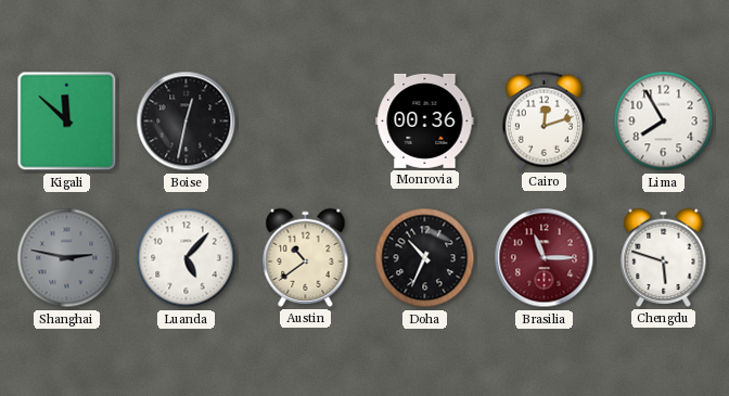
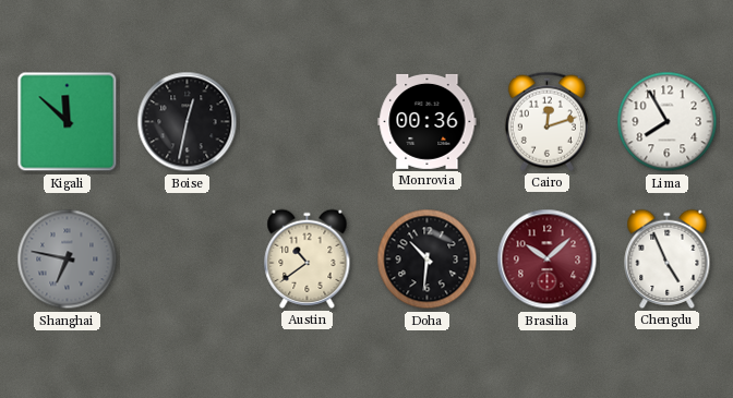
Shanghai: 2:47 -> 6:47 (68, 260)
Luanda: 5:07 -> none (187, 258)
Doha: 10:34 -> 10:31 (428, 260)
Brasilia: 11:15 -> 10:08 (548, 260)
Chengdu: 5:48 -> 4:56 (668, 258)
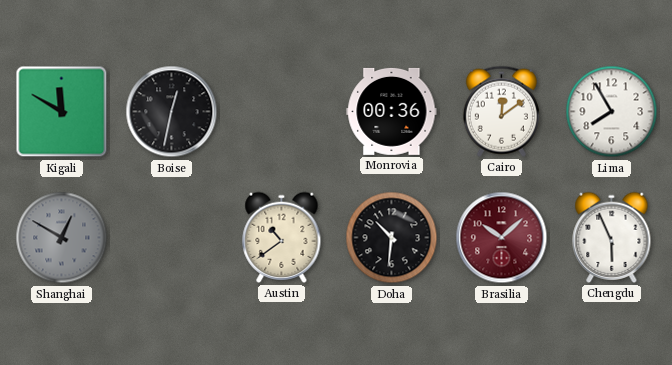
Kigali: 11:52 -> 11:50 (62, 112)
Cairo: 12:12 -> 12:09 (501, 111)
Shanghai: 6:47 -> 12:50 (62, 238)
Chengdu: 4:56 -> 5:56 (612, 237)
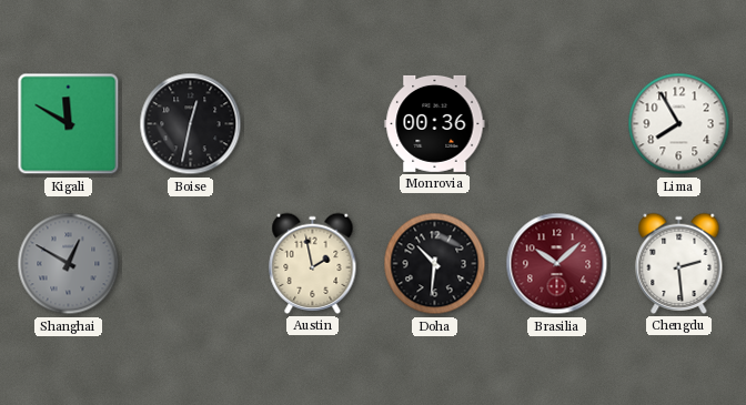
Cairo: 12:09 -> none (501, 111)
Austin: 10:39 -> 1:58 (313, 263)
Chengdu: 5:56 -> 2:29 (679, 263)
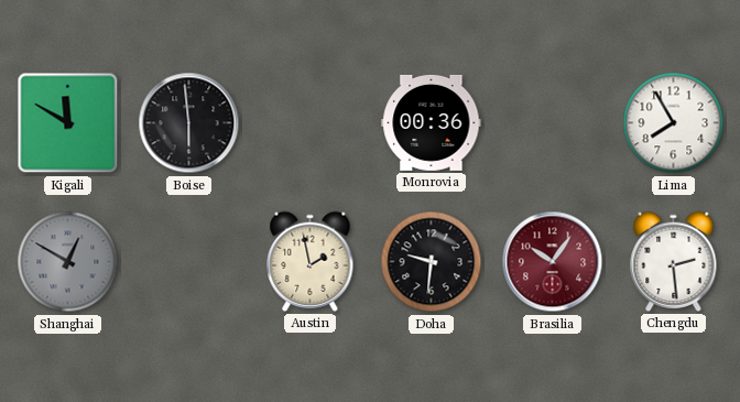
Boise: 12:32 -> 5:59 (189, 123)
Doha: 10:31 -> 9:31 (432, 262)
Brasilia: 10:08 -> 10:06 (553, 262)
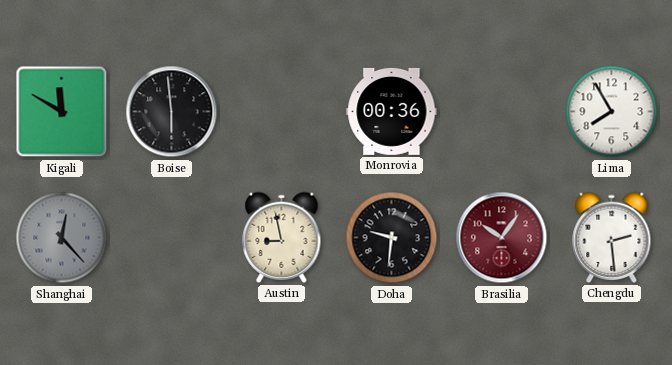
Shanghai: 12:50 -> 12:23 (62, 238)
Austin: 1:58 -> 8:58 (282, 237)
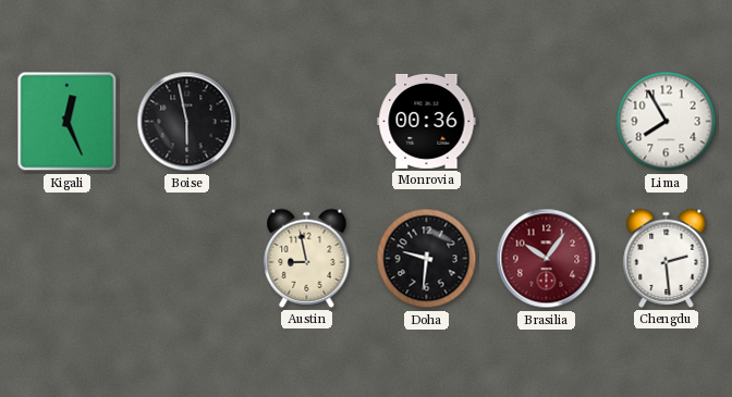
Kigali: 11:50 -> 12:26 (68, 122)
Boise: 5:59 -> 5:58 (187, 122)
Shanghai: 12:23 -> none (62, 238)
